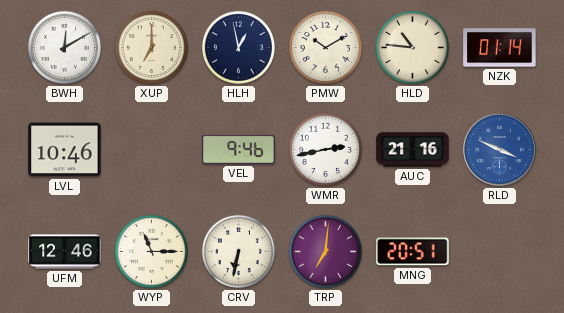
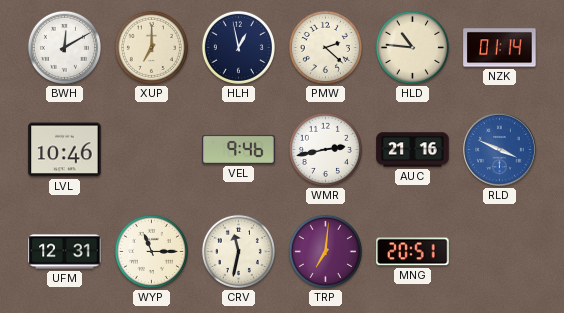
PMW: 10:10 -> 2:22 (325, 47)
UFM: 12:46 -> 12:31 (65, 252)
CRV: 6:32 -> 11:32 (238, 251)
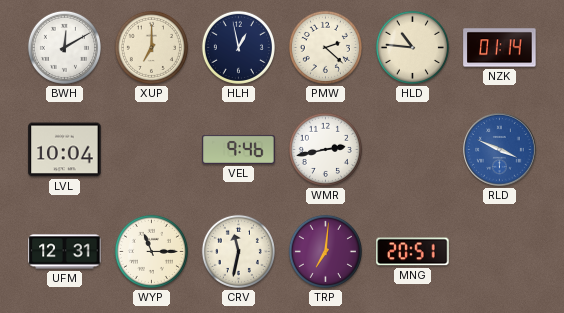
LVL: 10:46 -> 10:04 (65, 150)
AUC: 21:16 -> none (413, 150)
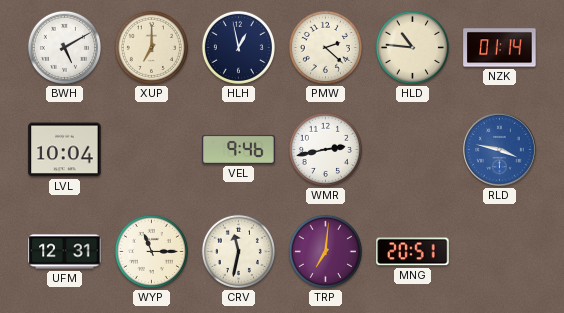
BWH: 12:10 -> 5:10 (64, 47)
RLD: 3:49 -> 3:47 (500, 150)
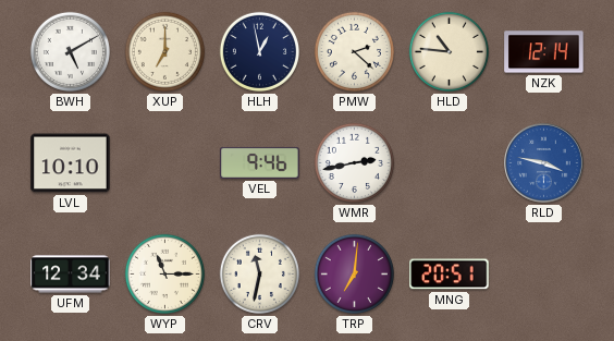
NZK: 01:14 -> 12:14 (544, 52)
LVL: 10:04 -> 10:10 (71, 163)
UFM: 12:31 -> 12:34 (71, 275)
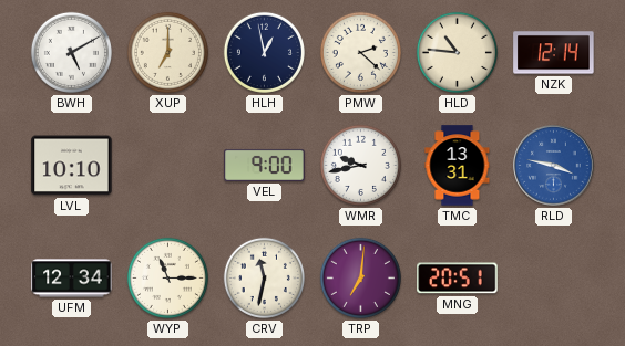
VEL: 9:46 -> 9:00 (265, 165)
WMR: 2:43 -> 9:43 (360, 165)
TMC: none -> 13:31 (458, 166)
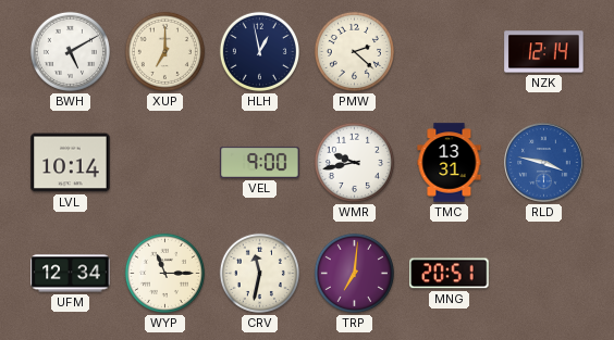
HLD: 10:46 -> none (457, 52)
LVL: 10:10 -> 10:14 (71, 163)
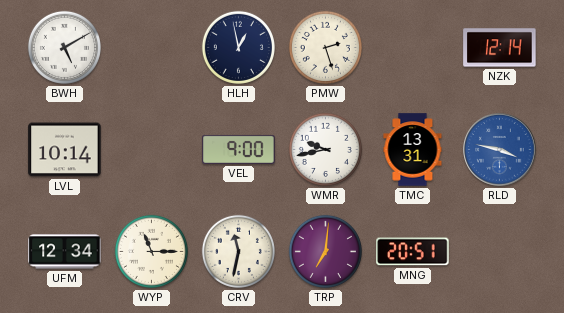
XUP: 7:00 -> none (164, 51)
PMW: 2:22 -> 2:27 (325, 47)
